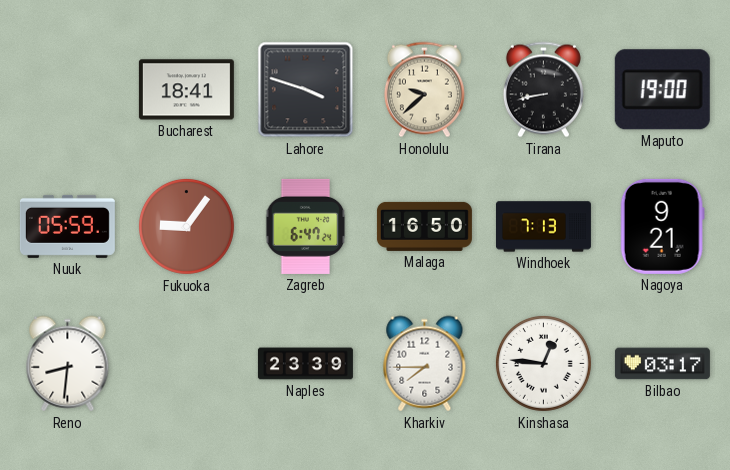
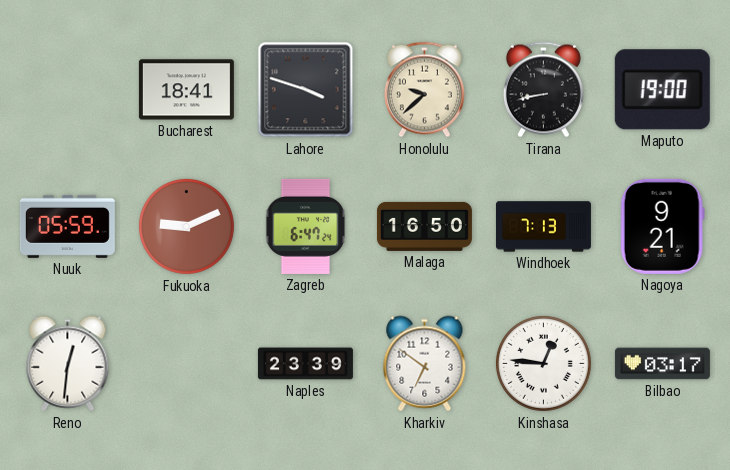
Fukuoka: 9:06 -> 9:11 (186, 226)
Reno: 8:31 -> 12:31 (68, 364)
Kharkiv: 7:45 -> 6:51 (425, 364)
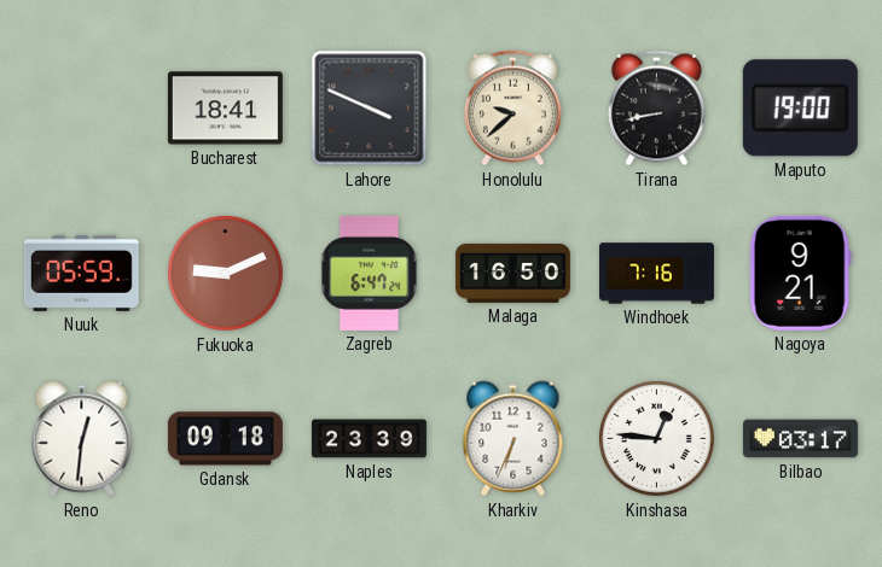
Lahore: 3:48 -> 3:49 (370, 109)
Windhoek: 7:13 -> 7:16 (656, 274)
Gdansk: none -> 09:18 (225, 439)
Kharkiv: 6:51 -> 6:34 (513, 439)
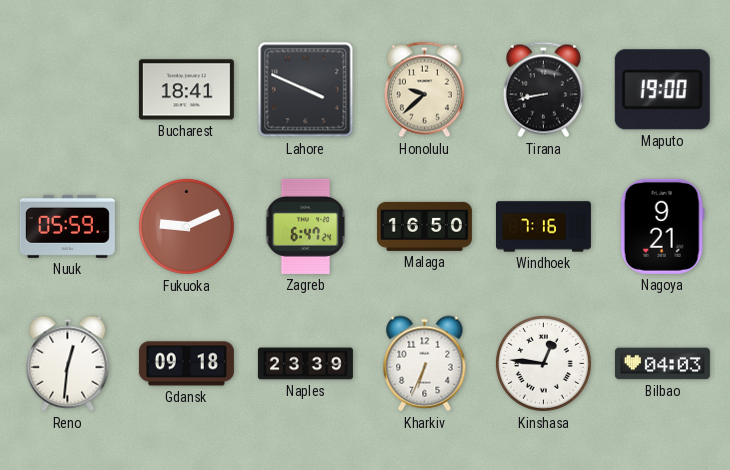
Bilbao: 03:17 -> 04:03 (662, 364)
